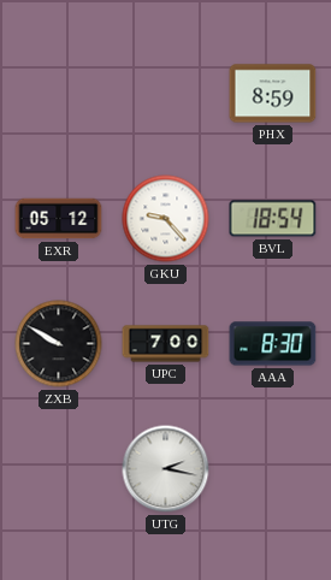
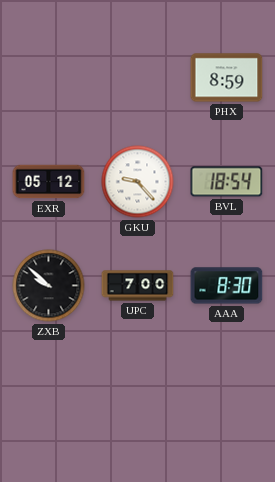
ZXB: 9:50 -> 9:52 (49, 286)
UTG: 2:17 -> none (166, 469)
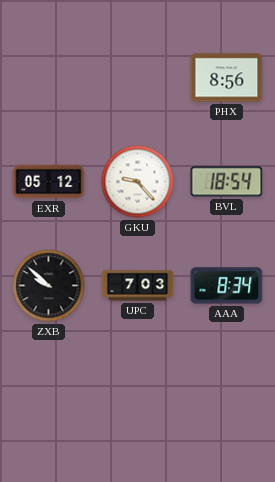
PHX: 8:59 -> 8:56 (227, 78)
UPC: 7:00 -> 7:03 (138, 286)
AAA: 8:30 -> 8:34 (227, 286)
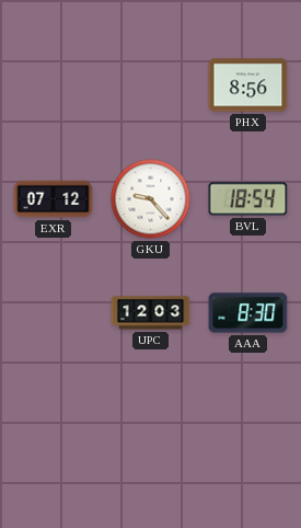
EXR: 05:12 -> 07:12 (54, 199)
ZXB: 9:52 -> none (49, 286)
UPC: 7:03 -> 12:03 (151, 313)
AAA: 8:34 -> 8:30 (248, 313)
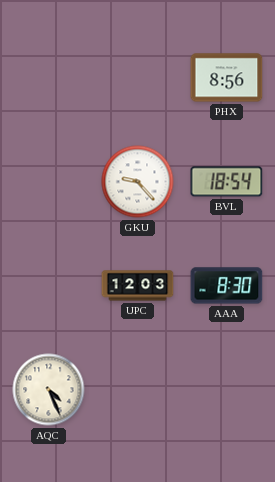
EXR: 07:12 -> none (54, 199)
AQC: none -> 4:26 (49, 390)
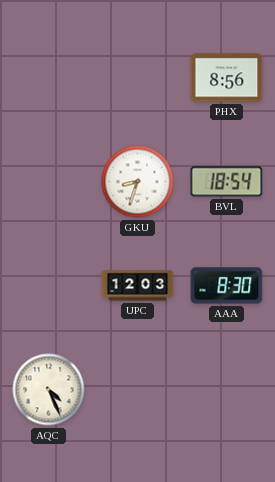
GKU: 9:23 -> 8:33 (138, 182)
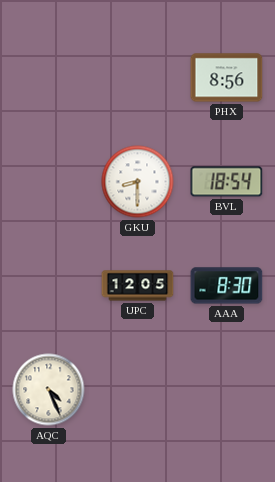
GKU: 8:33 -> 8:30 (138, 182)
UPC: 12:03 -> 12:05 (138, 286)
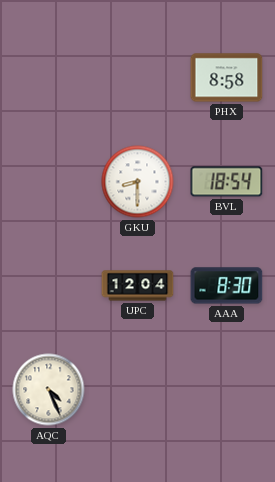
PHX: 8:56 -> 8:58 (227, 78)
UPC: 12:05 -> 12:04 (138, 286)
